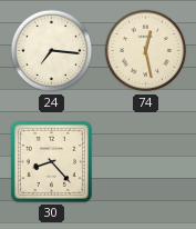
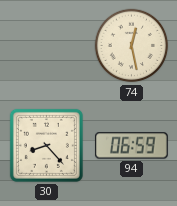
24: 7:16 -> none (52, 51)
94: none -> 06:59 (132, 146)
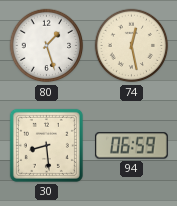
80: none -> 1:27 (47, 46)
30: 8:23 -> 8:29 (46, 145)
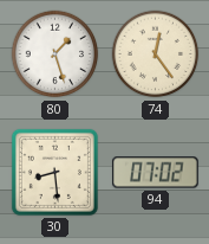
74: 12:28 -> 12:24 (156, 54)
94: 06:59 -> 07:02 (156, 173)
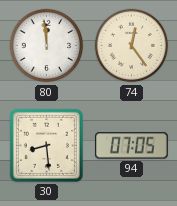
80: 1:27 -> 11:59 (47, 46)
94: 07:02 -> 07:05 (132, 146)
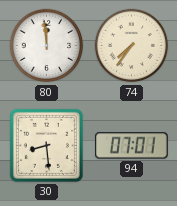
74: 12:24 -> 7:36 (132, 46)
94: 07:05 -> 07:01 (132, 146)
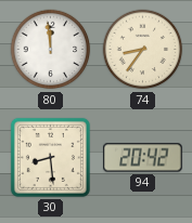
74: 7:36 -> 8:36 (143, 50)
94: 07:01 -> 20:42 (143, 158)
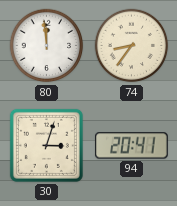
30: 8:29 -> 3:03 (46, 145)
94: 20:42 -> 20:41 (132, 146)
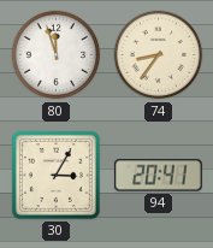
80: 11:59 -> 11:57 (57, 55)
30: 3:03 -> 3:05 (55, 175)
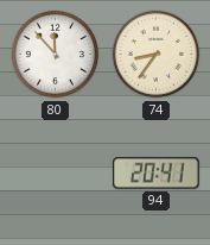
80: 11:57 -> 11:53 (56, 55)
30: 3:05 -> none (55, 175)
